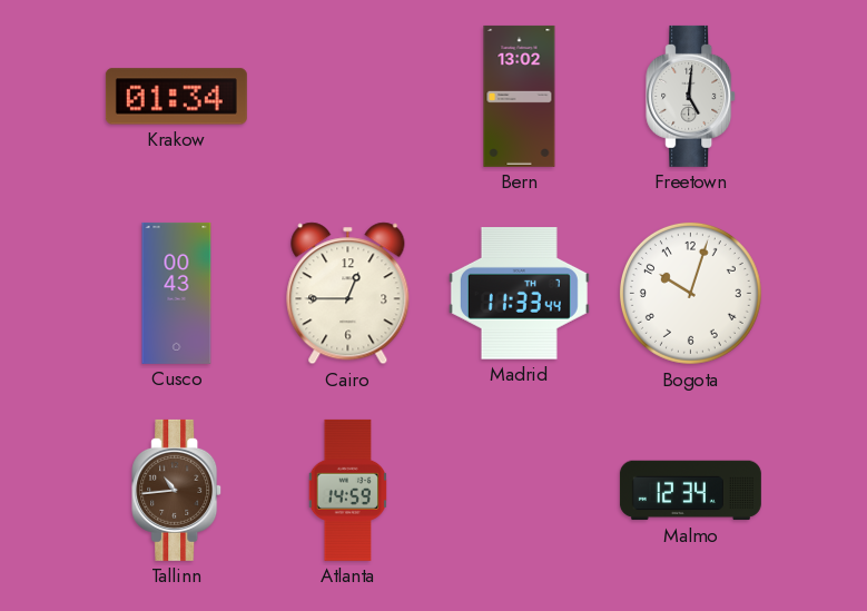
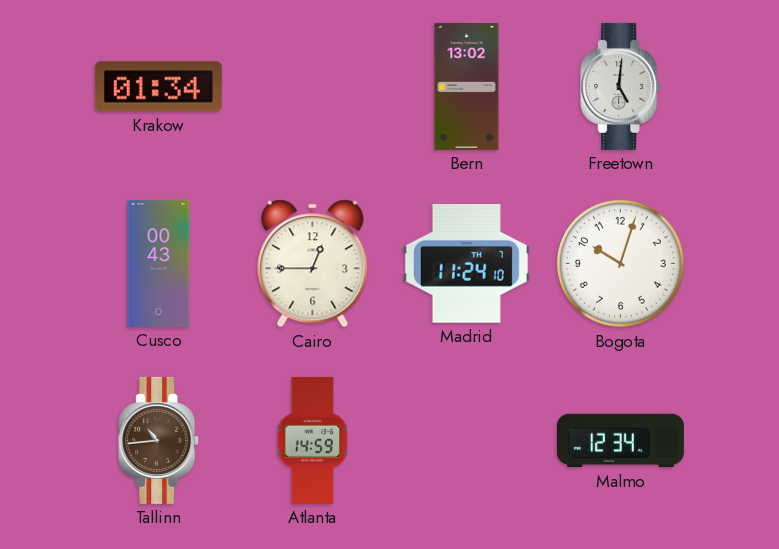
Madrid: 11:33 -> 11:24 (466, 264)
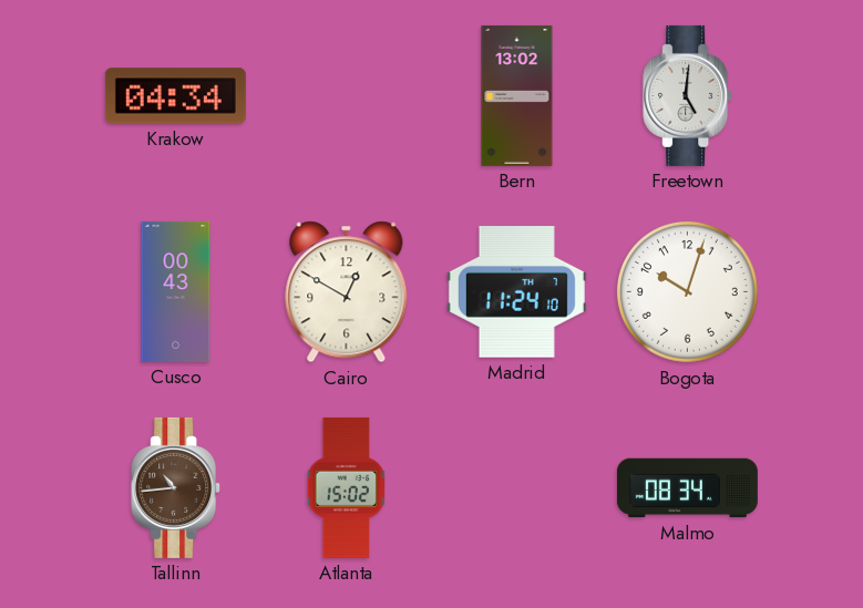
Krakow: 01:34 -> 04:34 (175, 96)
Cairo: 12:45 -> 12:50 (347, 292)
Atlanta: 14:59 -> 15:02 (346, 487)
Malmo: 12:34 -> 08:34 (687, 488)
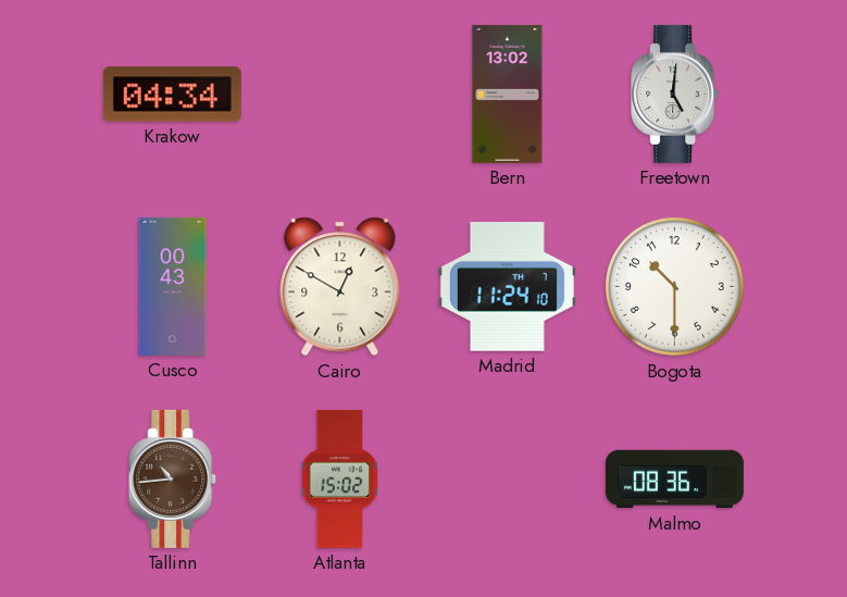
Bogota: 10:03 -> 10:30 (674, 286)
Malmo: 08:34 -> 08:36 (674, 480)
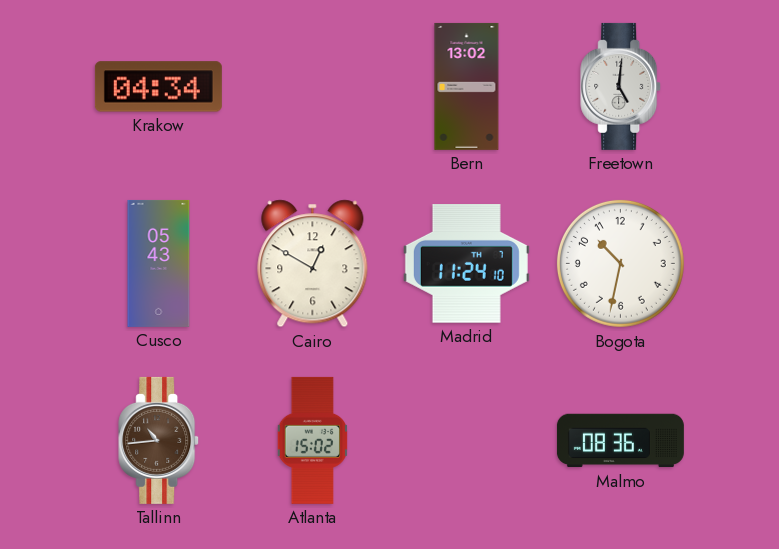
Cusco: 00:43 -> 05:43 (159, 263)
Bogota: 10:30 -> 10:32 (620, 263)
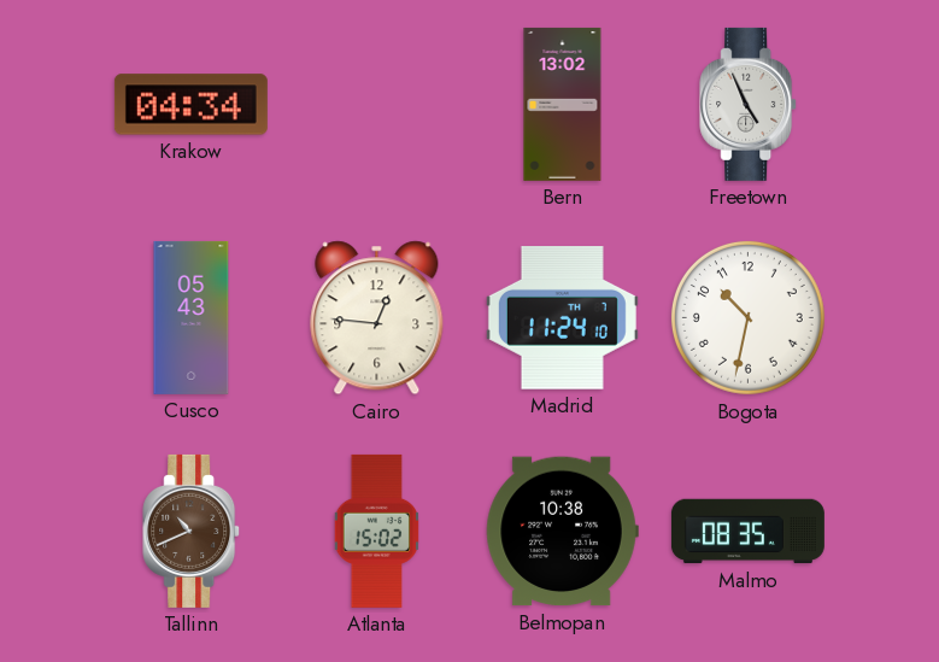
Freetown: 5:01 -> 4:56 (749, 104)
Cairo: 12:50 -> 12:46 (377, 318)
Tallinn: 10:44 -> 10:41 (192, 531)
Belmopan: none -> 10:38 (562, 532)
Malmo: 08:36 -> 08:35 (747, 532)
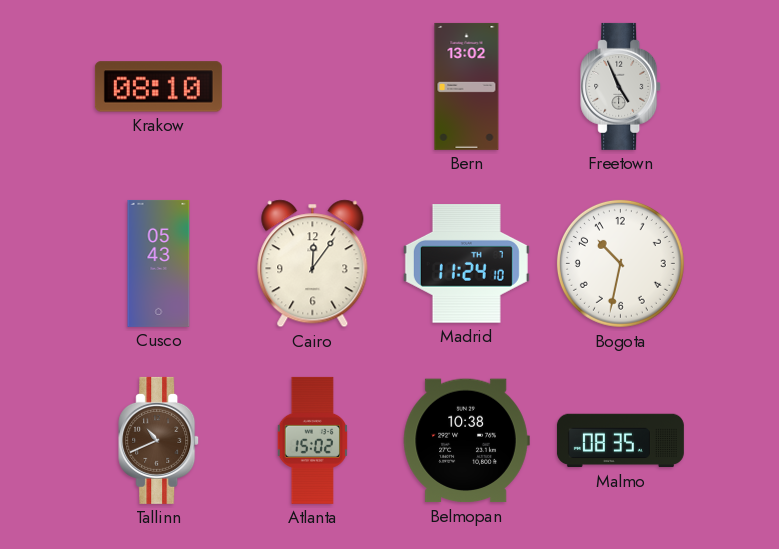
Krakow: 04:34 -> 08:10 (158, 87)
Cairo: 12:46 -> 12:06 (313, 264)
